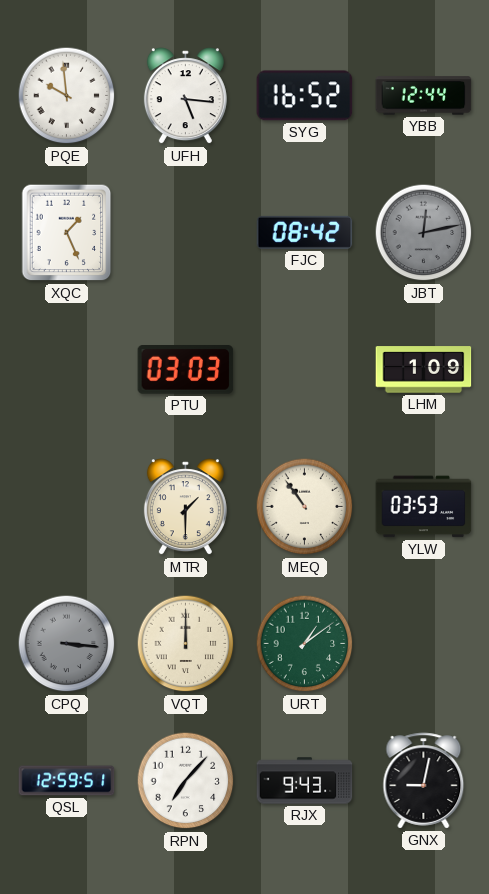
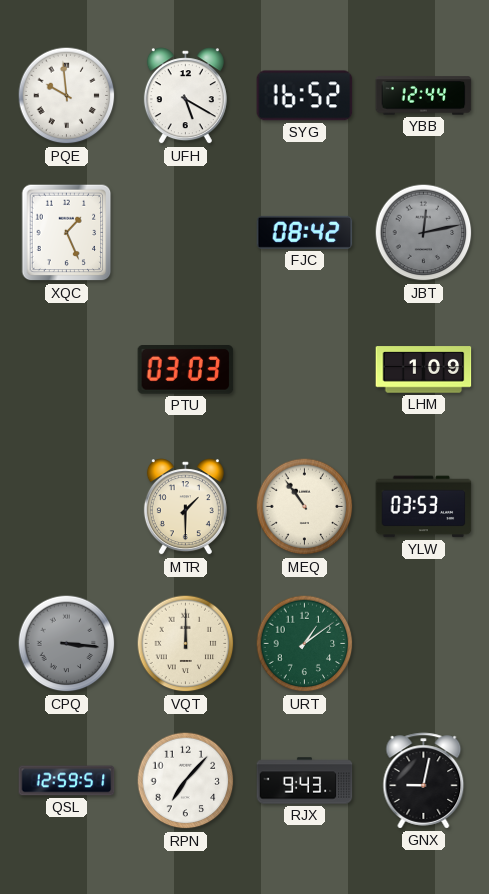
UFH: 5:16 -> 5:20 (185, 96)
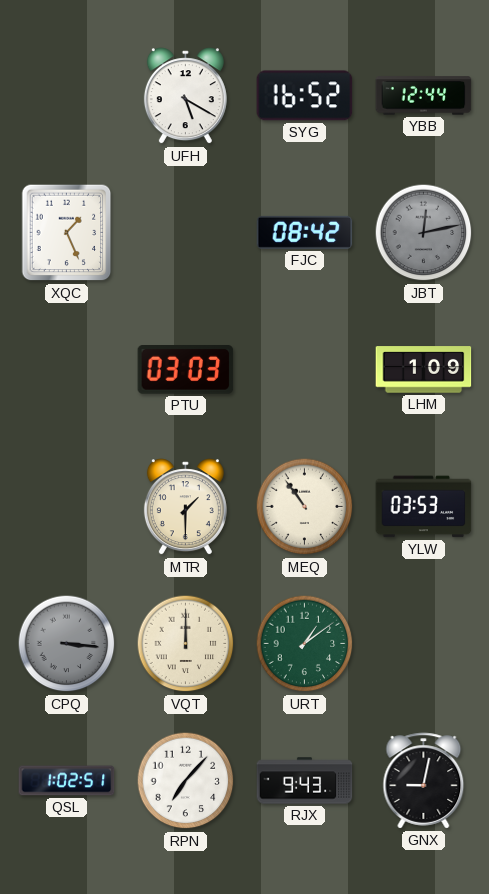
PQE: 9:59 -> none (67, 96)
QSL: 12:59 -> 1:02 (67, 781)
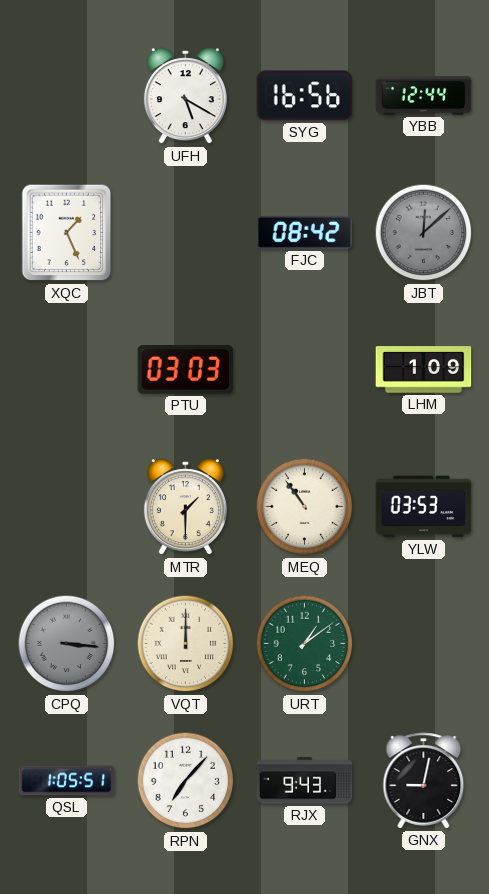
SYG: 16:52 -> 16:56 (305, 96)
JBT: 12:13 -> 12:08 (424, 233)
QSL: 1:02 -> 1:05 (67, 781)
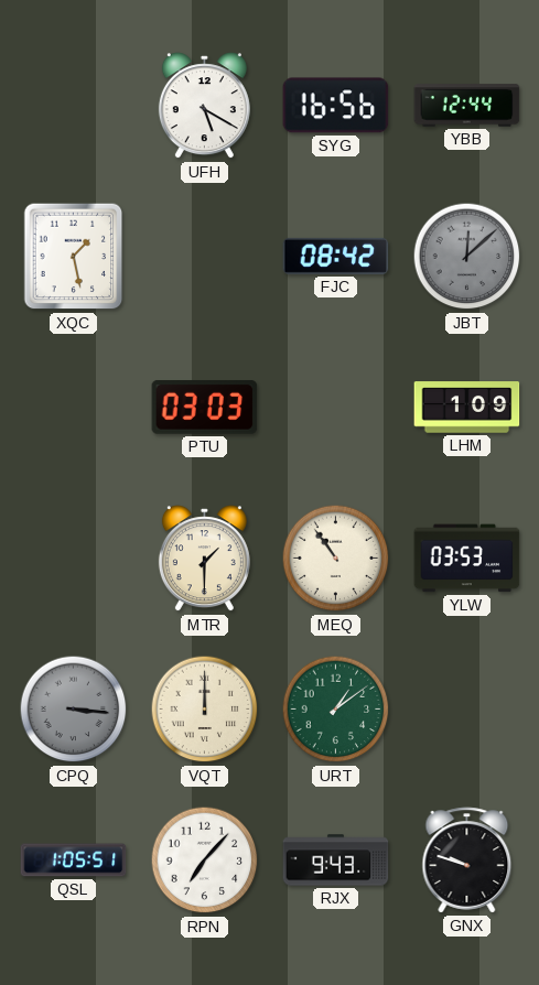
XQC: 1:26 -> 1:28 (74, 257)
GNX: 9:02 -> 9:48 (467, 860)
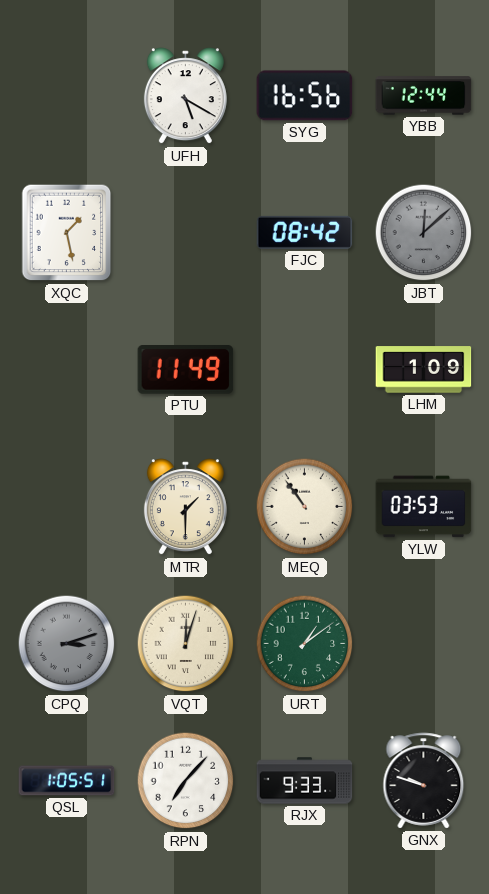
PTU: 03:03 -> 11:49 (186, 370)
CPQ: 3:16 -> 3:12 (67, 644)
VQT: 12:00 -> 12:03 (186, 644)
RJX: 9:43 -> 9:33 (305, 781)
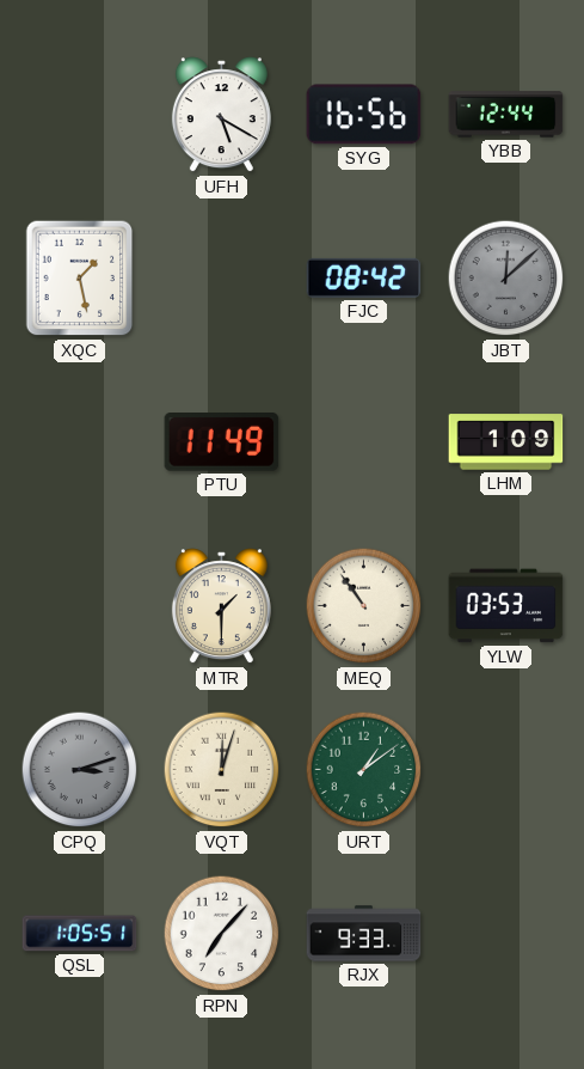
GNX: 9:48 -> none (424, 781)
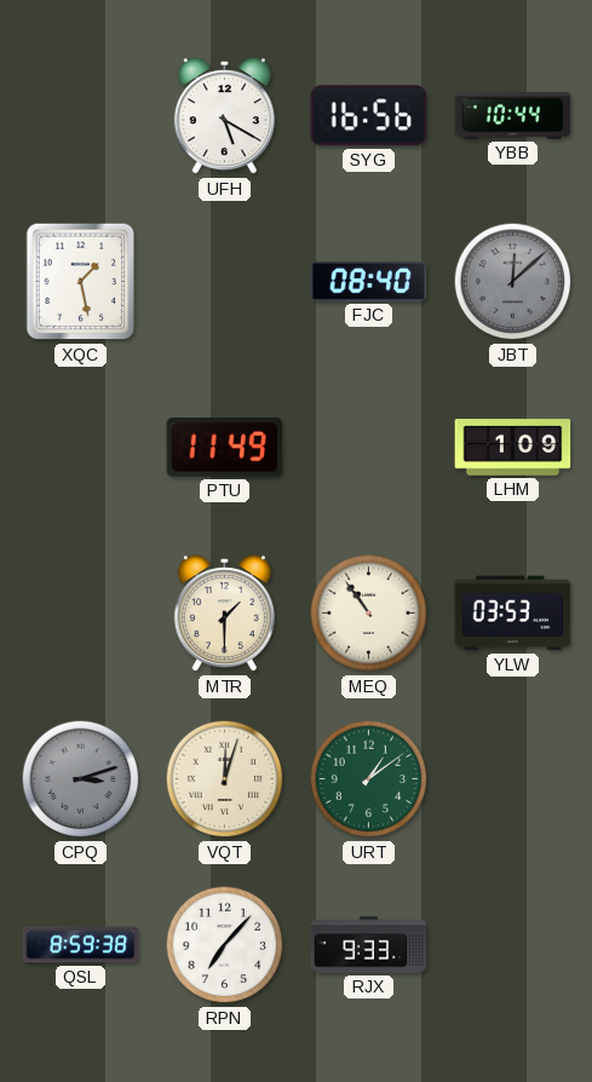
YBB: 12:44 -> 10:44 (513, 116)
FJC: 08:42 -> 08:40 (369, 281)
QSL: 1:05 -> 8:59 (81, 945)
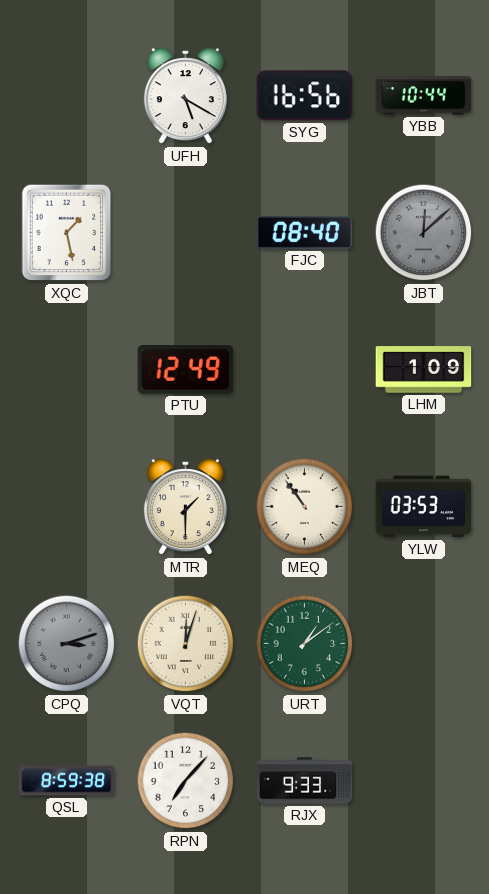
PTU: 11:49 -> 12:49 (186, 370)
